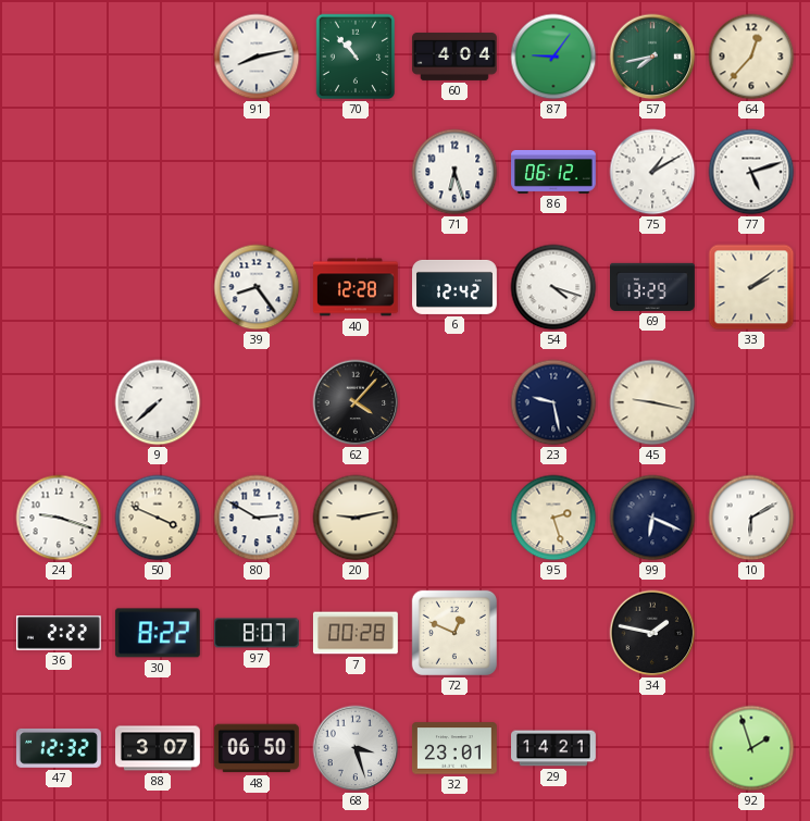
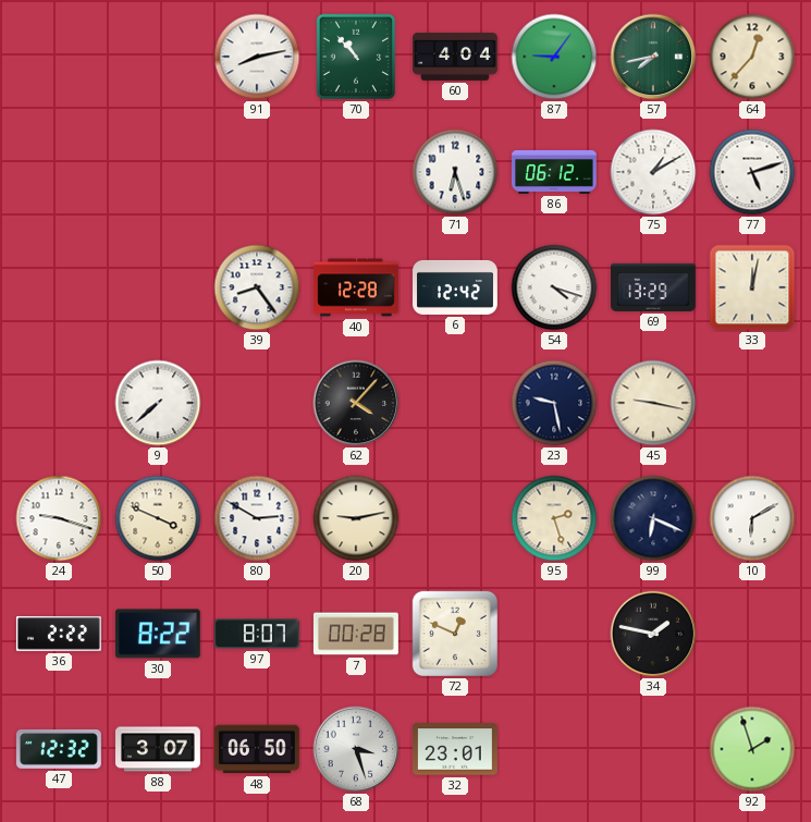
33: 2:09 -> 12:02 (752, 287)
29: 14:21 -> none (554, 748)
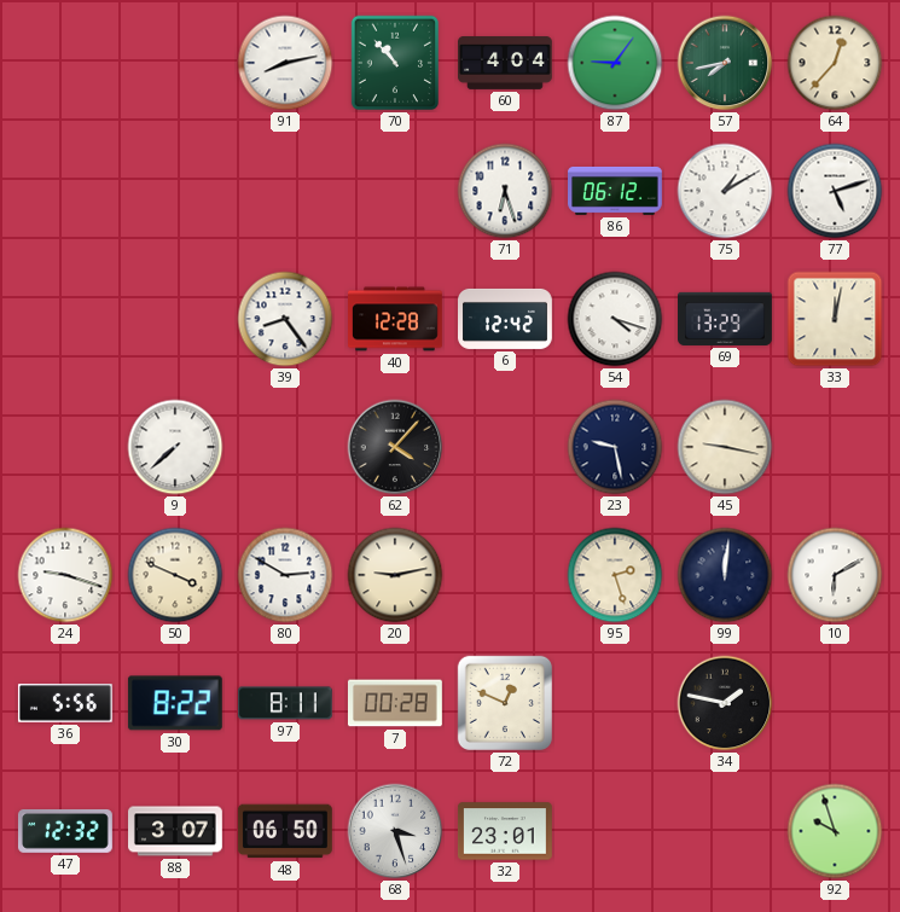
99: 6:19 -> 12:01 (725, 575)
36: 2:22 -> 5:56 (65, 703)
97: 8:07 -> 8:11 (285, 703)
92: 1:57 -> 9:57 (835, 831)
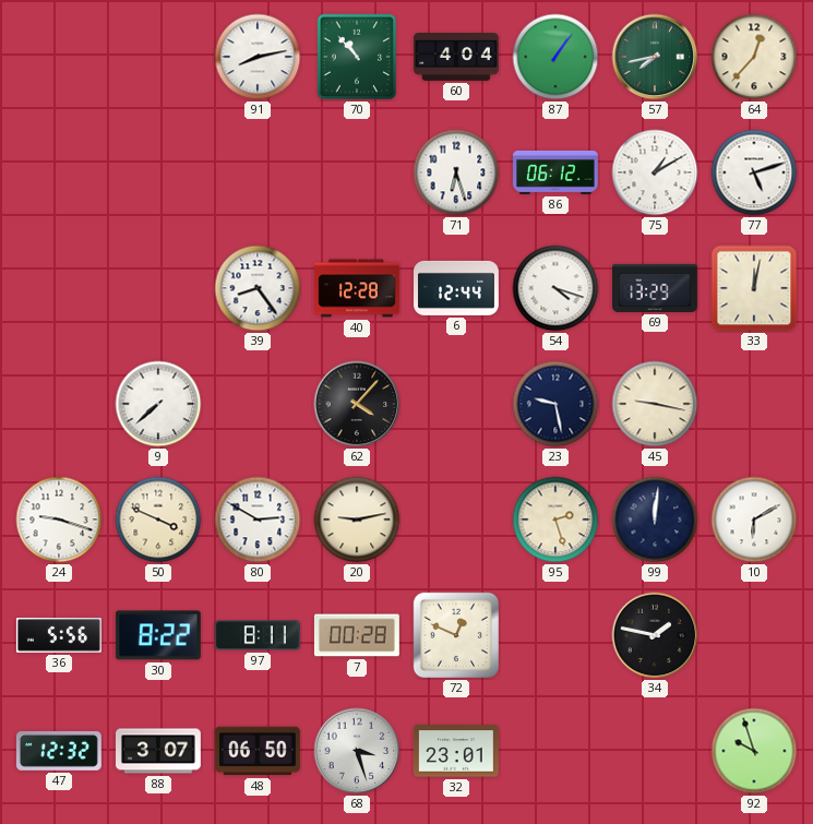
87: 9:06 -> 1:06 (555, 57)
6: 12:42 -> 12:44 (457, 288)
